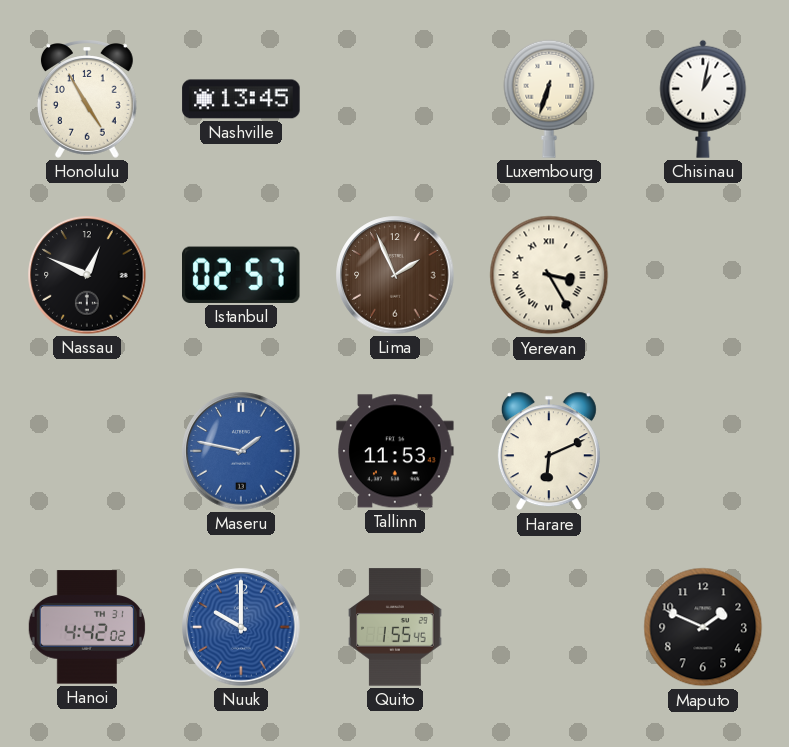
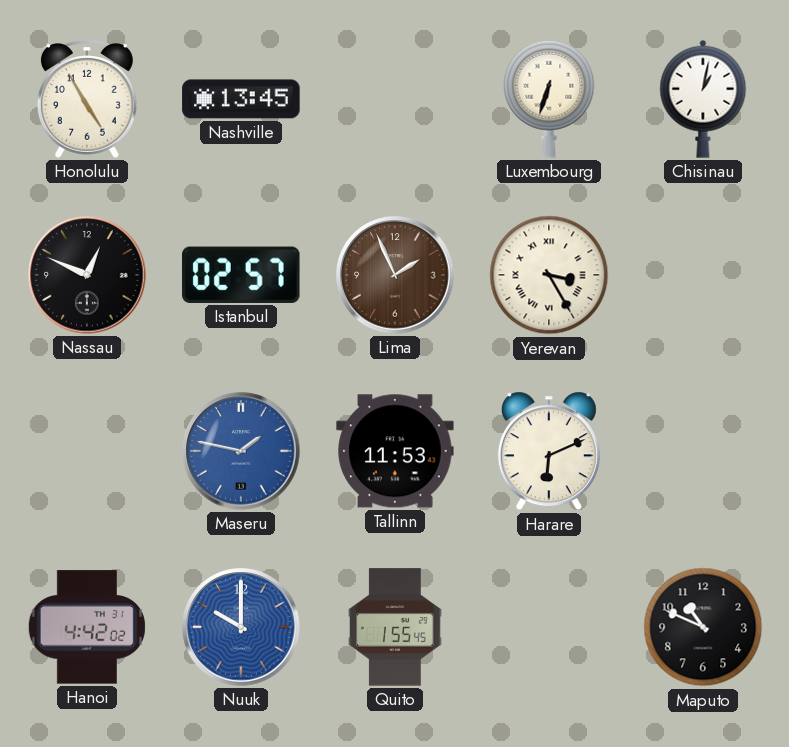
Maputo: 1:49 -> 10:49 (703, 627)
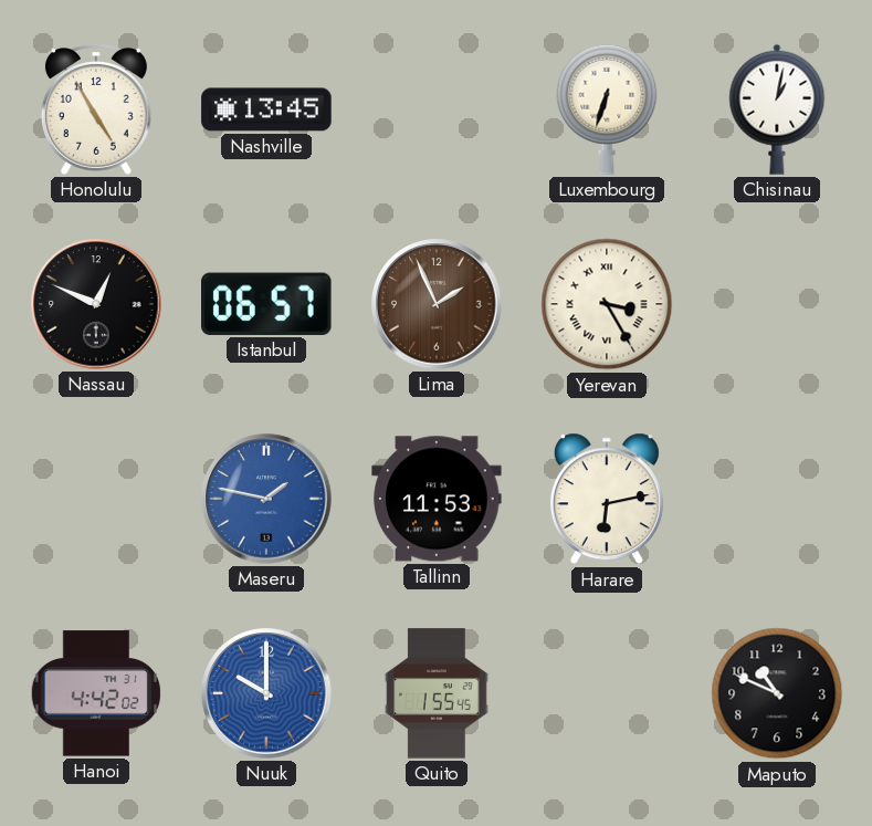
Istanbul: 02:57 -> 06:57 (267, 304)
Harare: 6:11 -> 6:13 (607, 499)
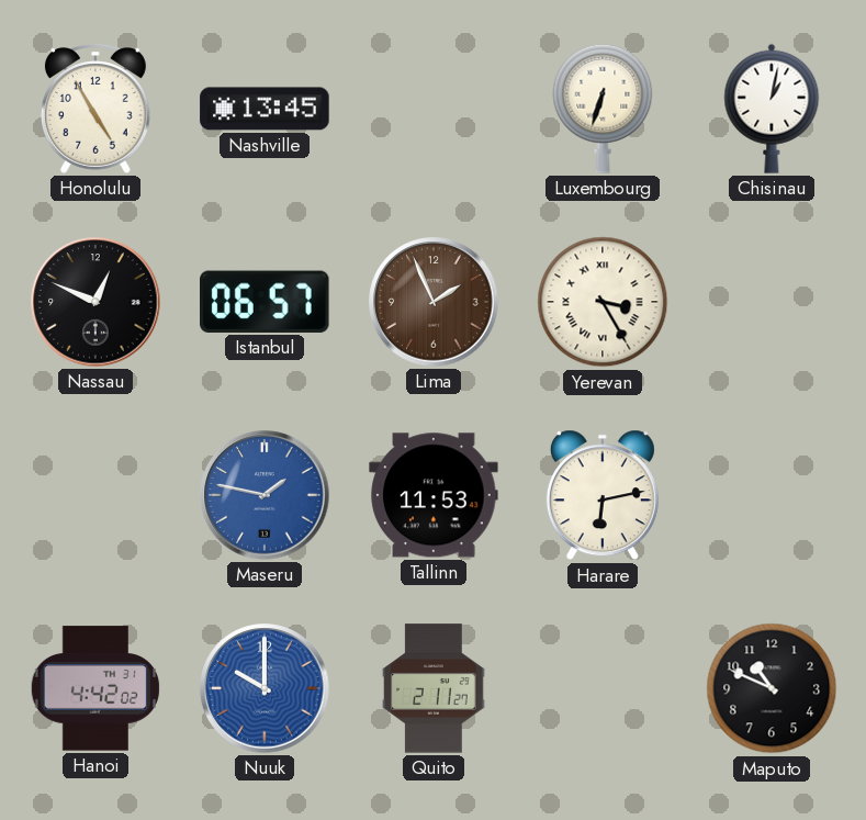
Quito: 1:55 -> 2:11 (434, 688)
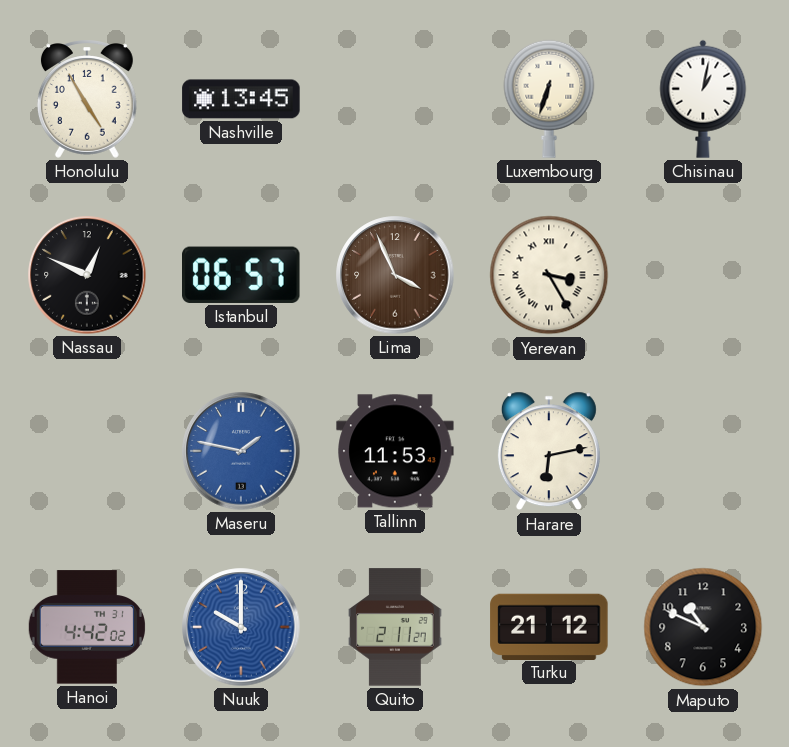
Lima: 1:56 -> 3:56 (395, 275)
Turku: none -> 21:12 (549, 626)
